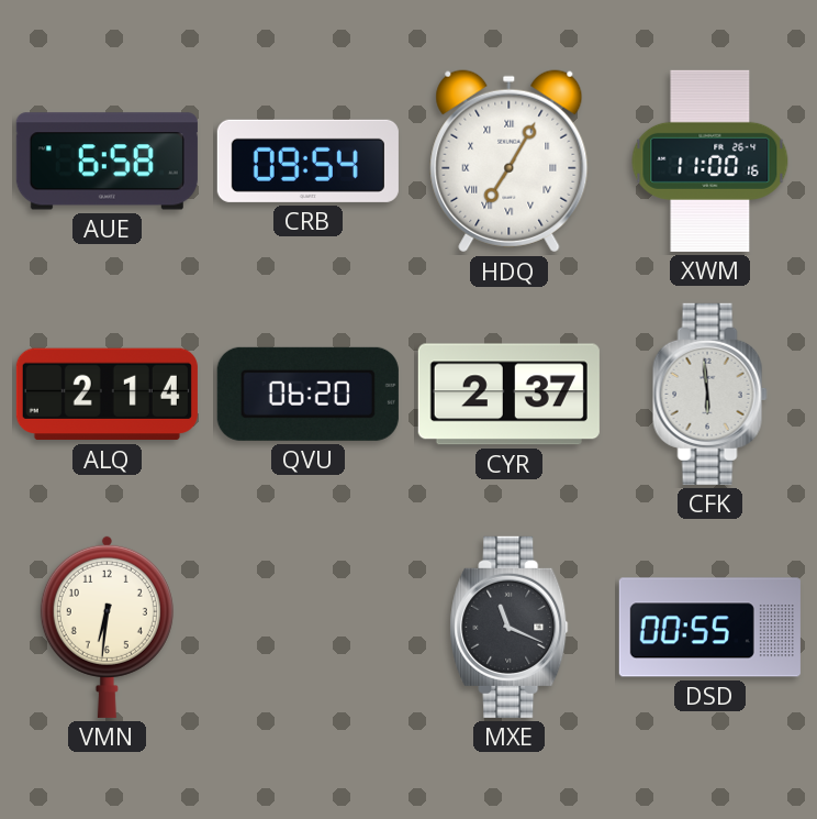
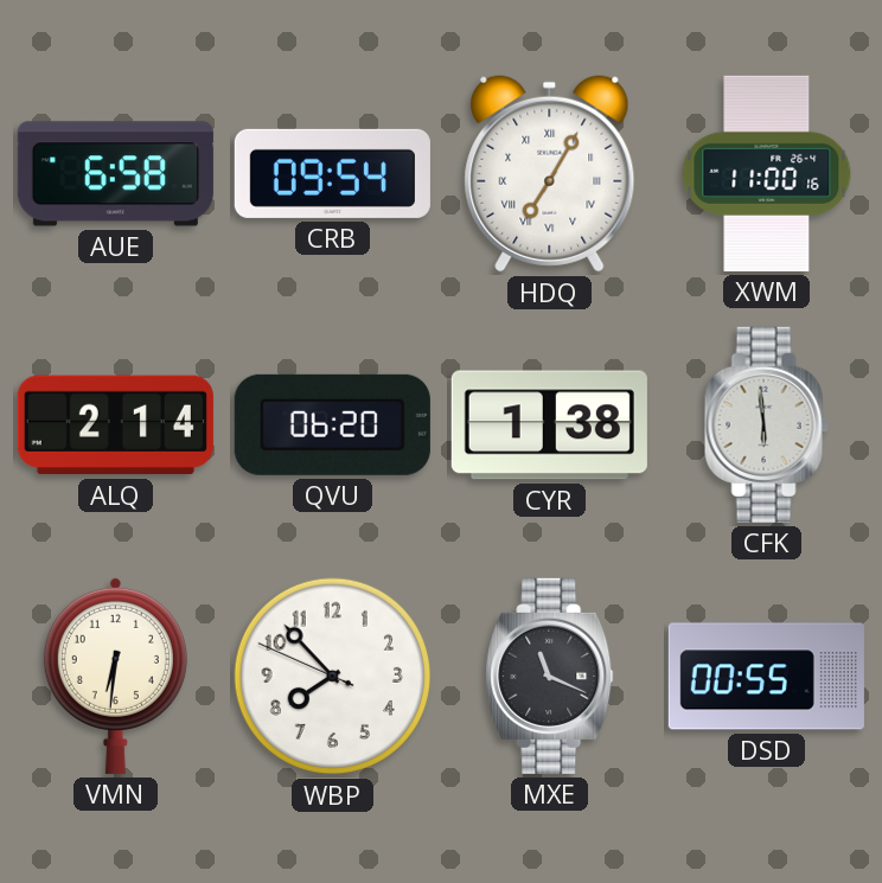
CYR: 2:37 -> 1:38 (549, 425)
WBP: none -> 7:52 (333, 677)
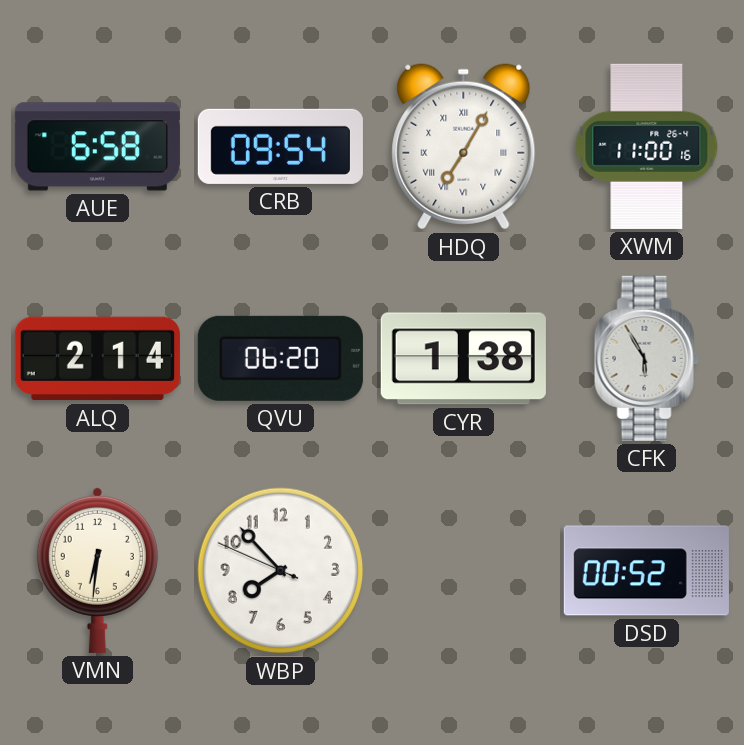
CFK: 5:59 -> 5:55 (646, 358)
MXE: 11:19 -> none (550, 676)
DSD: 00:55 -> 00:52 (646, 571)
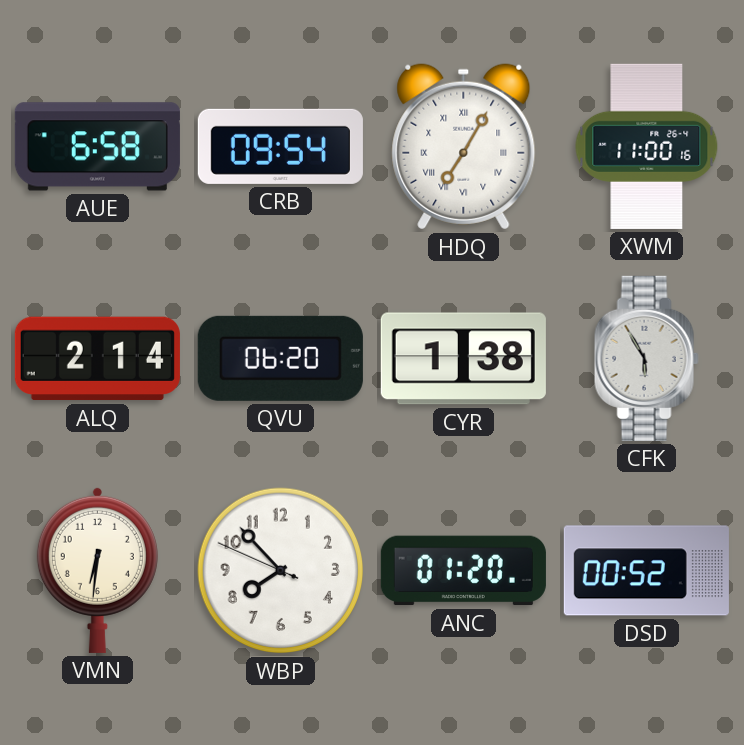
ANC: none -> 01:20 (463, 571)
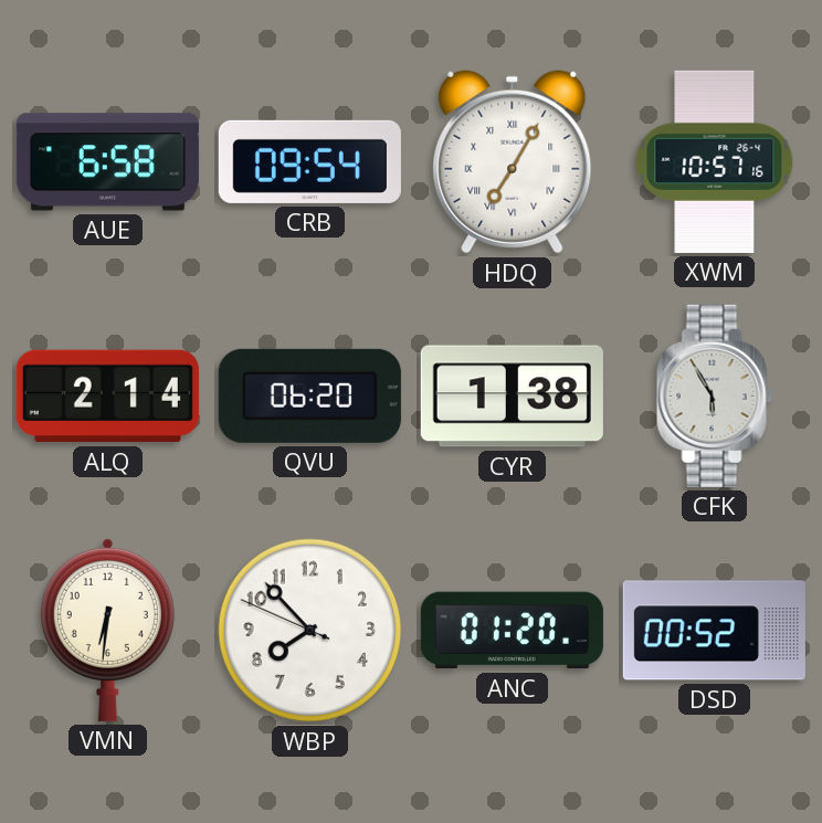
XWM: 11:00 -> 10:57 (715, 161)
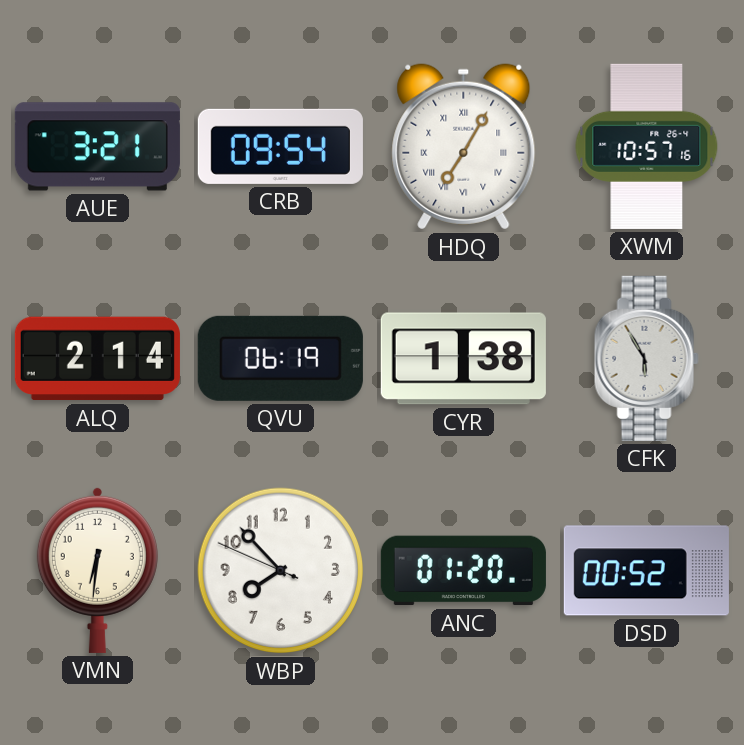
AUE: 6:58 -> 3:21 (97, 147)
QVU: 06:20 -> 06:19 (280, 358)
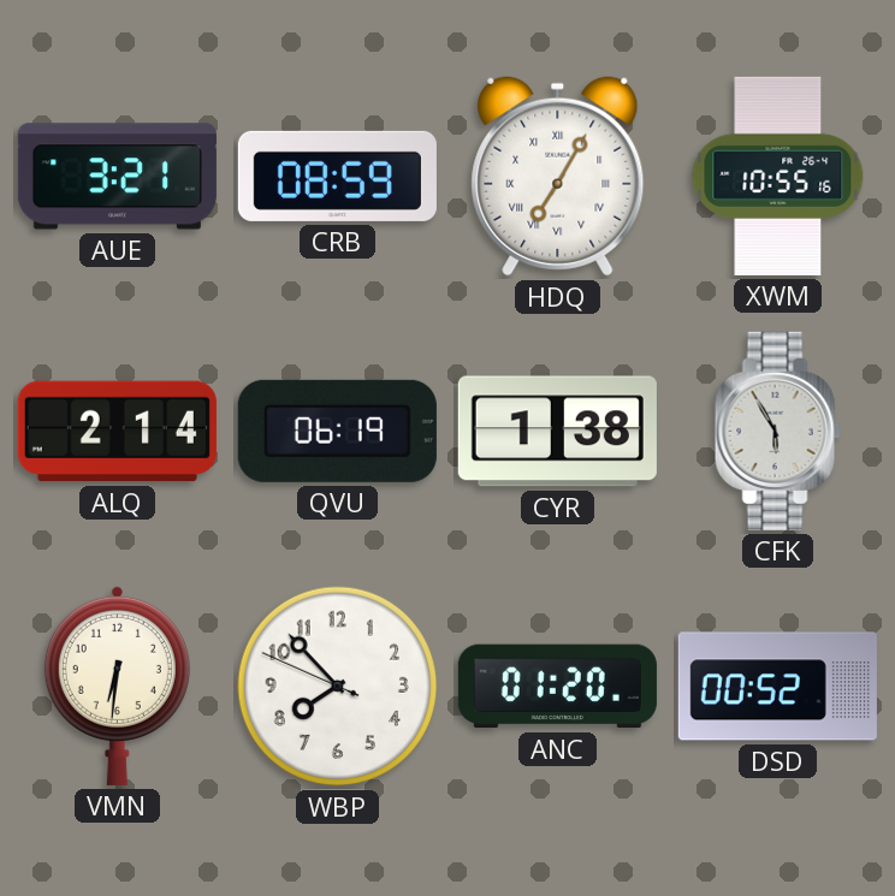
CRB: 09:54 -> 08:59 (337, 176)
XWM: 10:57 -> 10:55 (778, 176)
